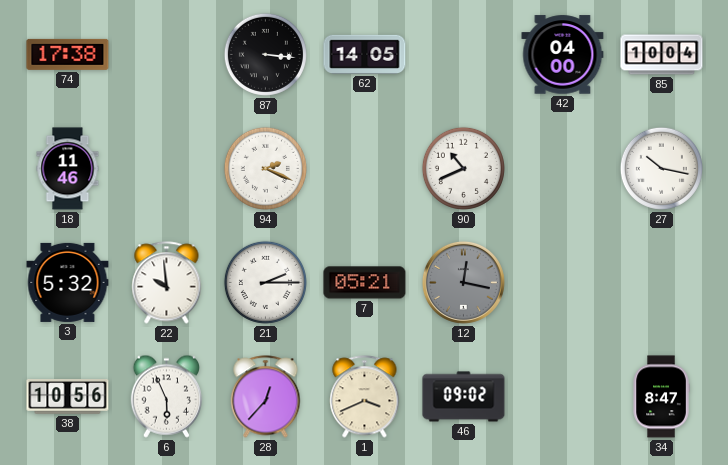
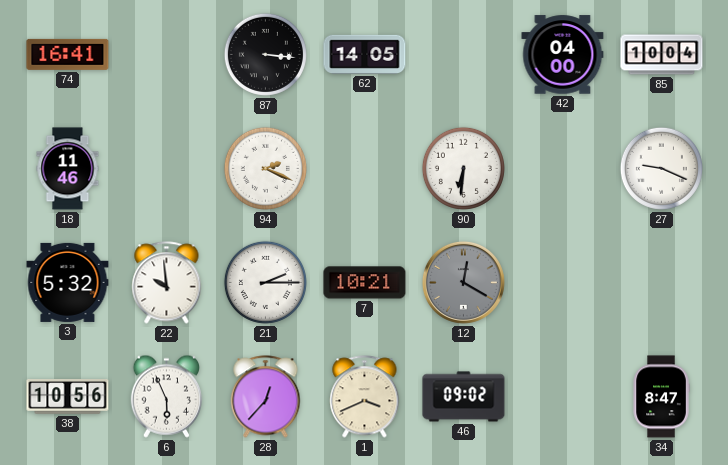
74: 17:38 -> 16:41 (68, 54)
90: 10:41 -> 6:31 (463, 168)
27: 10:17 -> 9:19 (661, 168)
7: 05:21 -> 10:21 (365, 283)
12: 12:17 -> 12:20 (463, 282)
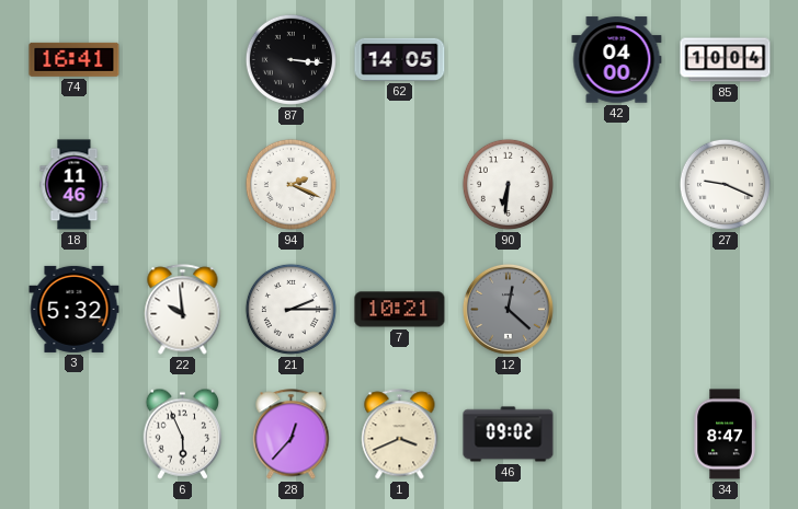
12: 12:20 -> 12:22 (508, 309)
38: 10:56 -> none (68, 397)
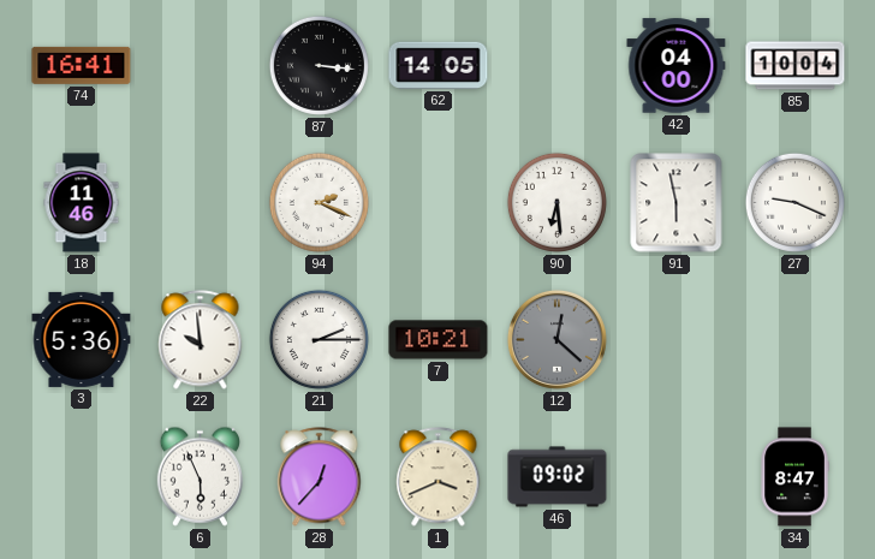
90: 6:31 -> 6:29 (556, 202)
91: none -> 5:58 (677, 203)
3: 5:32 -> 5:36 (82, 339)
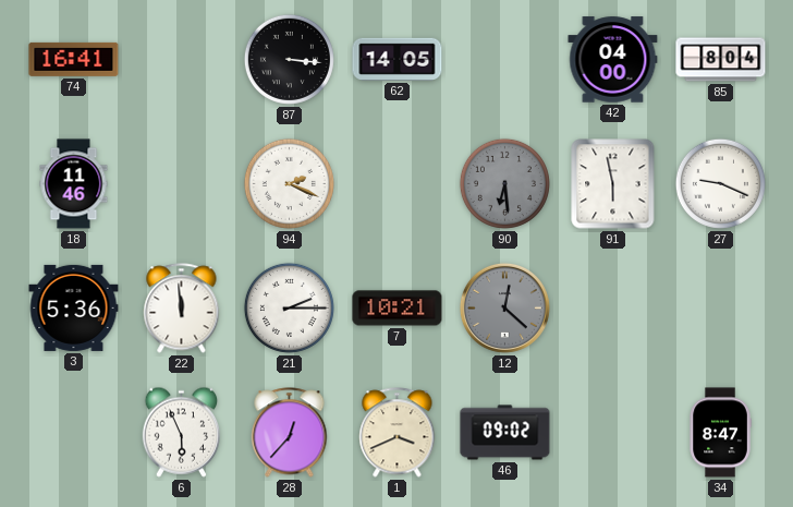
85: 10:04 -> 8:04 (721, 60)
90 dial: white -> grey (504, 183)
22: 9:59 -> 11:59 (182, 309)
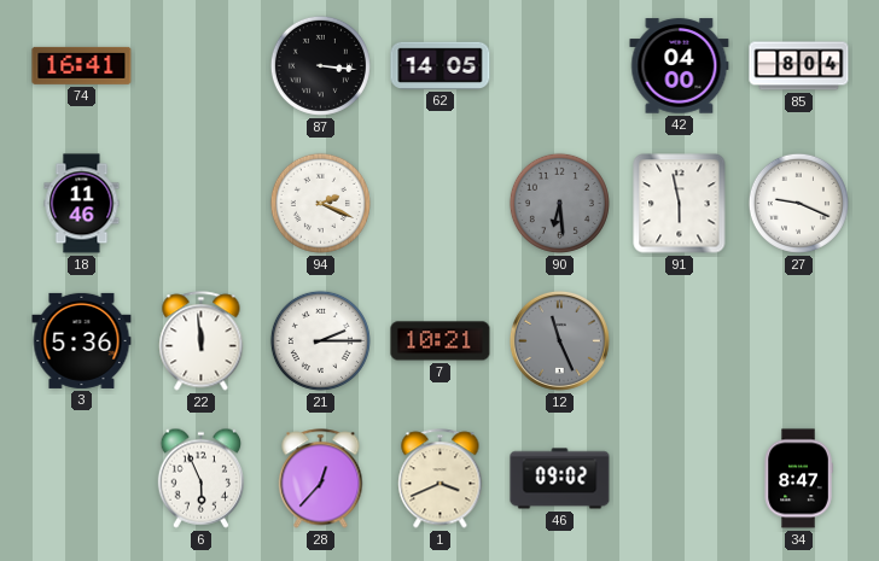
12: 12:22 -> 11:26 (559, 340)
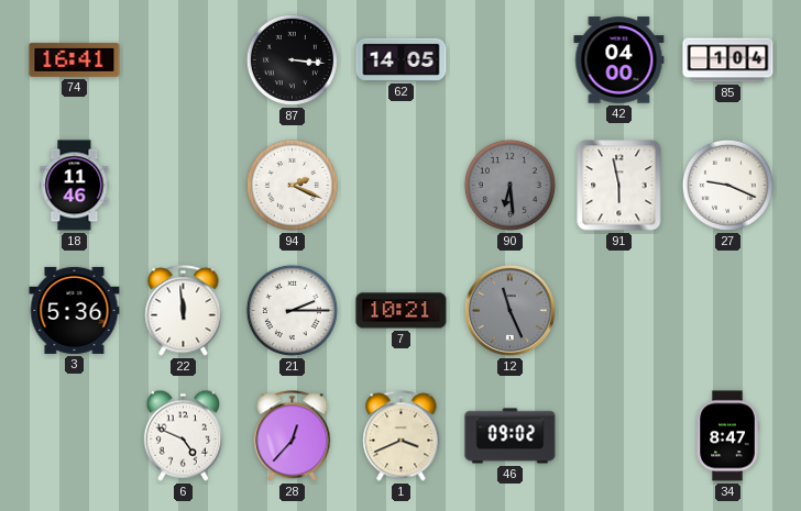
85: 8:04 -> 1:04 (728, 60)
6: 5:56 -> 4:49 (183, 435)
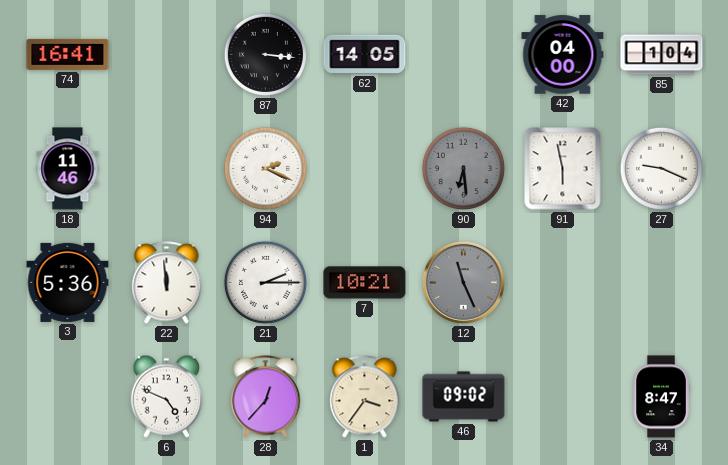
1: 3:41 -> 3:36 (365, 397)
